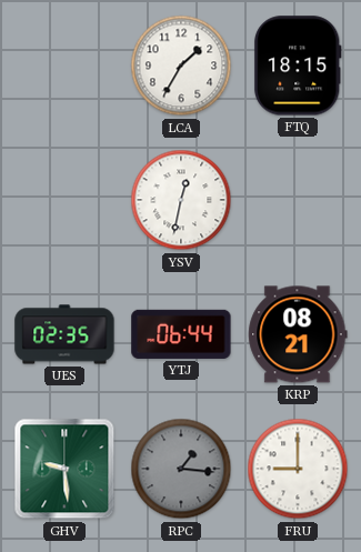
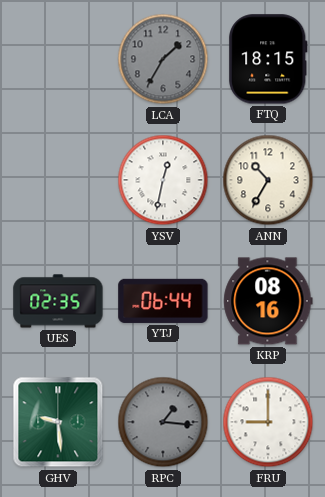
LCA dial: white -> grey (163, 59)
ANN: none -> 10:35 (268, 180)
KRP: 08:21 -> 08:16 (268, 301)
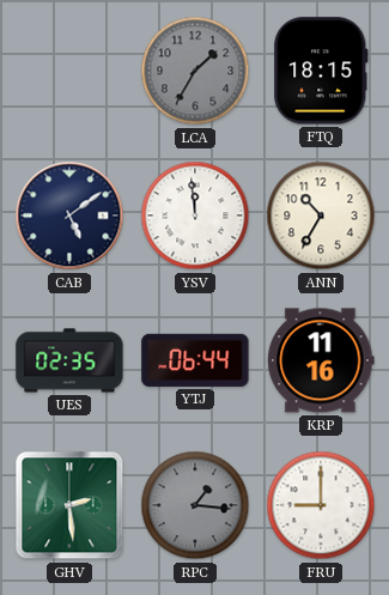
CAB: none -> 5:09 (69, 215)
YSV: 12:32 -> 11:59 (195, 215)
KRP: 08:16 -> 11:16 (321, 360)
GHV: 9:29 -> 2:29 (69, 505)
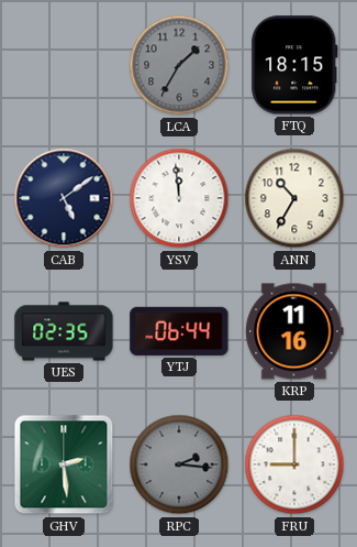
RPC: 1:16 -> 2:16 (179, 464)
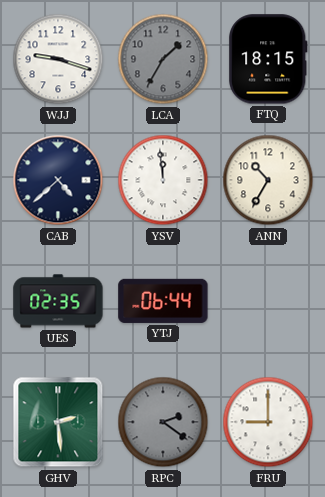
WJJ: none -> 9:18 (58, 59)
CAB: 5:09 -> 4:38 (58, 180)
KRP: 11:16 -> none (294, 331)
RPC: 2:16 -> 2:21 (163, 422)
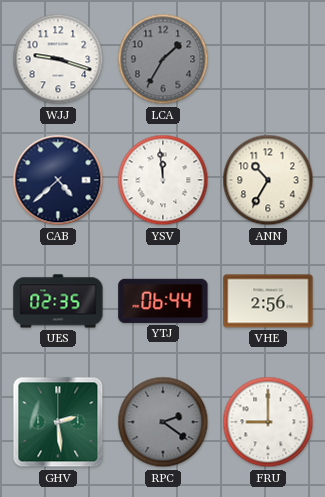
FTQ: 18:15 -> none (268, 59)
VHE: none -> 2:56 (268, 301)
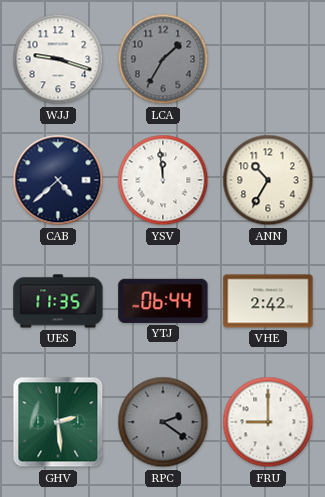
UES: 02:35 -> 11:35 (58, 301)
VHE: 2:56 -> 2:42 (268, 301)
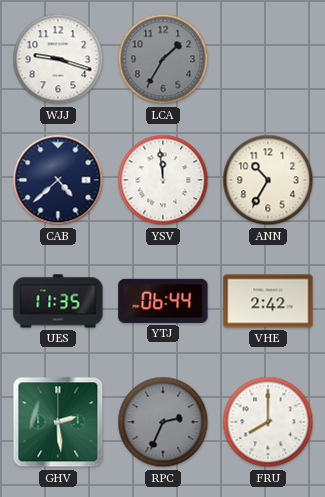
RPC: 2:21 -> 2:34 (163, 422)
FRU: 9:00 -> 8:00 (268, 422)
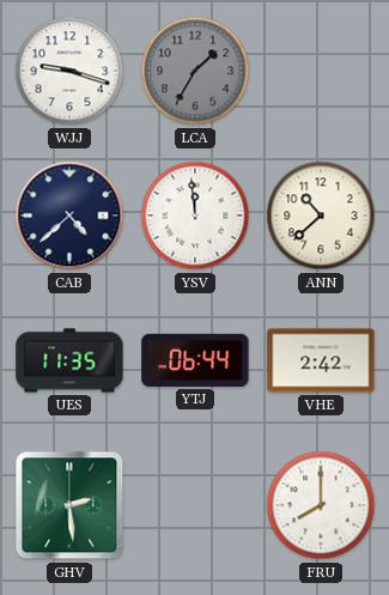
ANN: 10:35 -> 10:38 (321, 215)
RPC: 2:34 -> none (163, 422)
